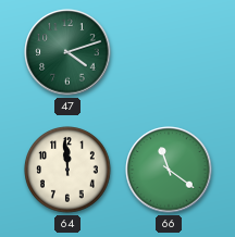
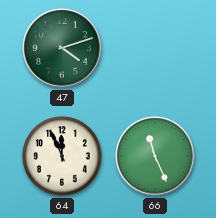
64: 11:59 -> 11:56 (62, 156)
66: 11:21 -> 11:26 (155, 156)
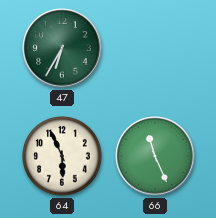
47: 4:12 -> 6:35 (62, 48)
64: 11:56 -> 5:56 (62, 156)
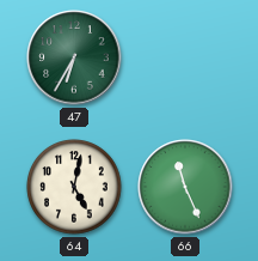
64: 5:56 -> 5:02 (74, 187)
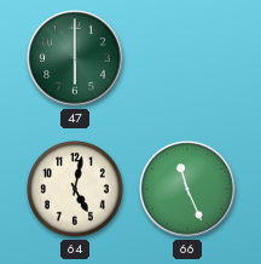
47: 6:35 -> 6:00 (75, 58)
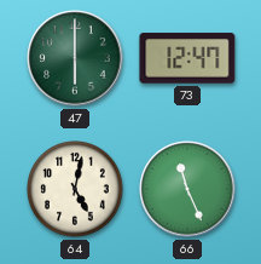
73: none -> 12:47 (187, 58)
